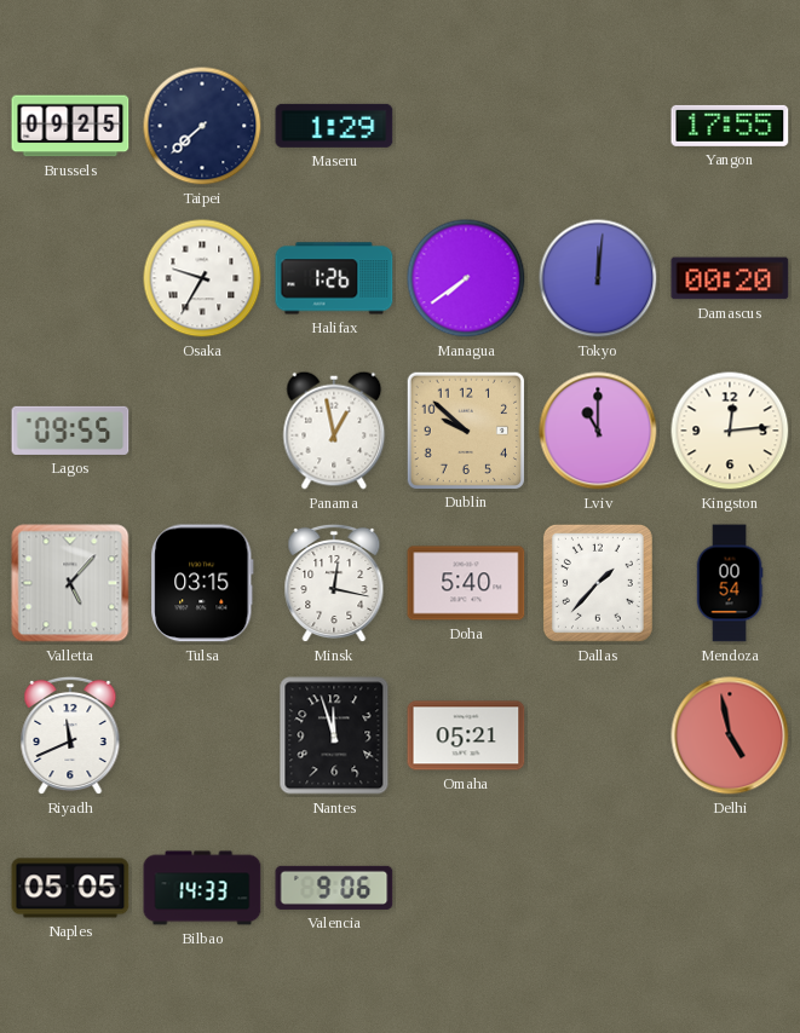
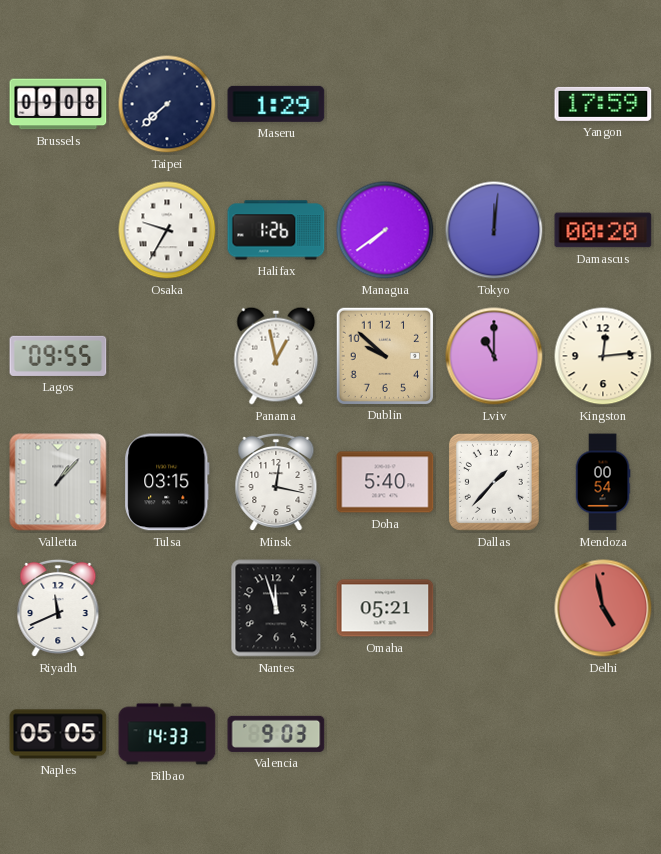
Brussels: 09:25 -> 09:08 (58, 104)
Yangon: 17:55 -> 17:59 (603, 104)
Valletta: 5:07 -> 1:07 (58, 482)
Valencia: 9:06 -> 9:03 (276, 734)
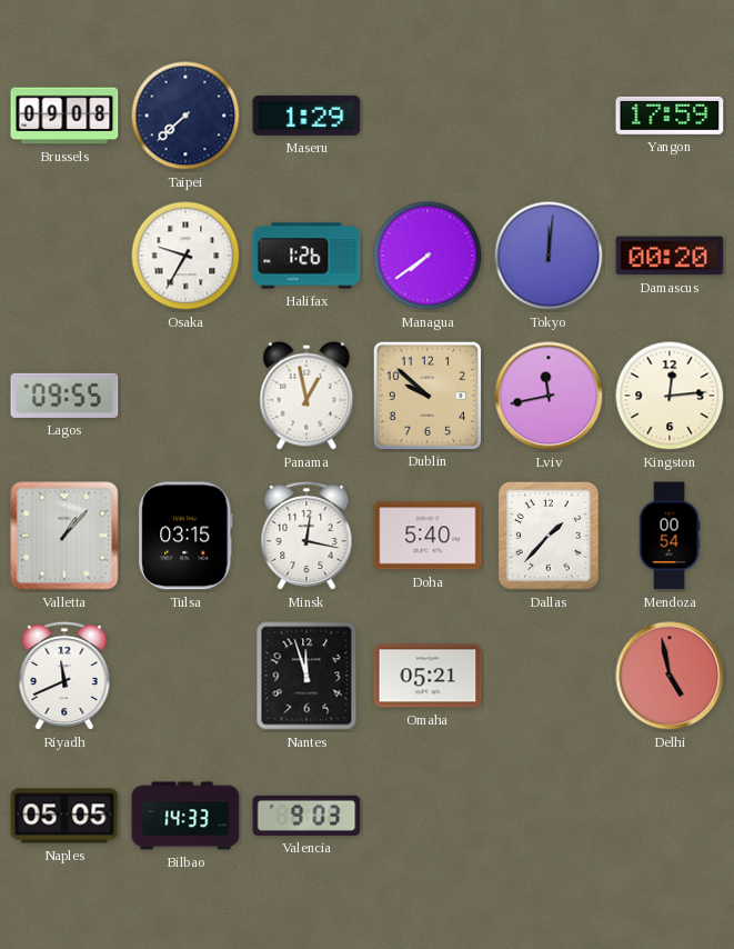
Lviv: 11:00 -> 11:43 (549, 396)
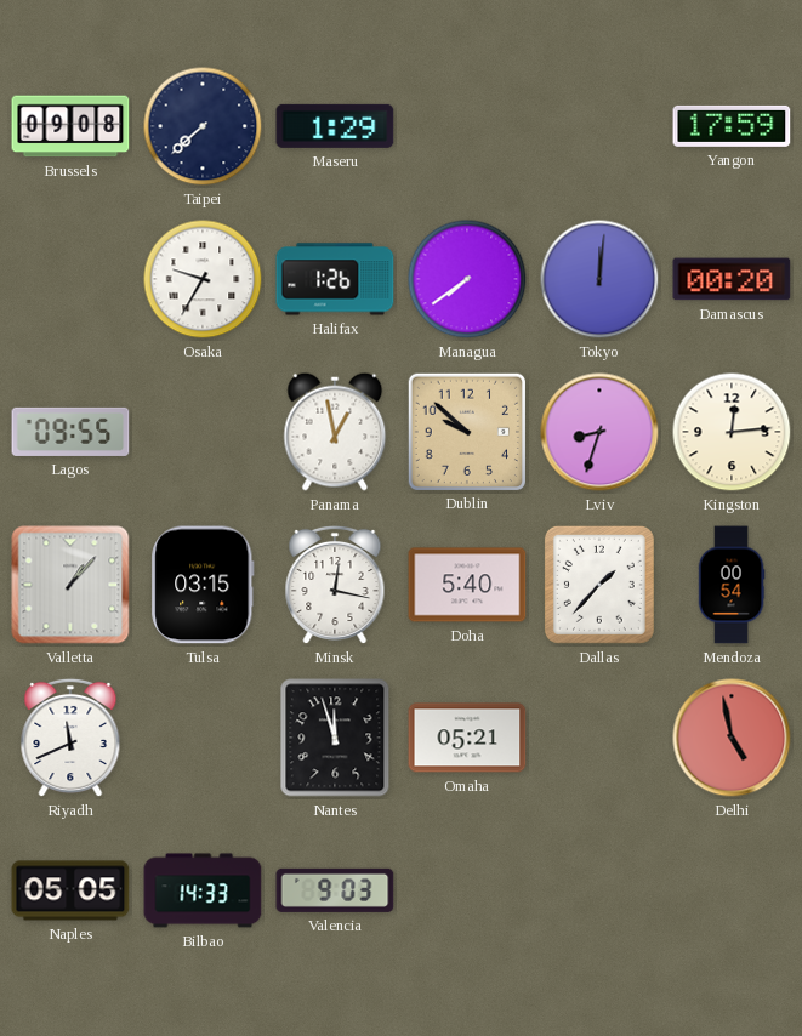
Lviv: 11:43 -> 8:33 (599, 432)
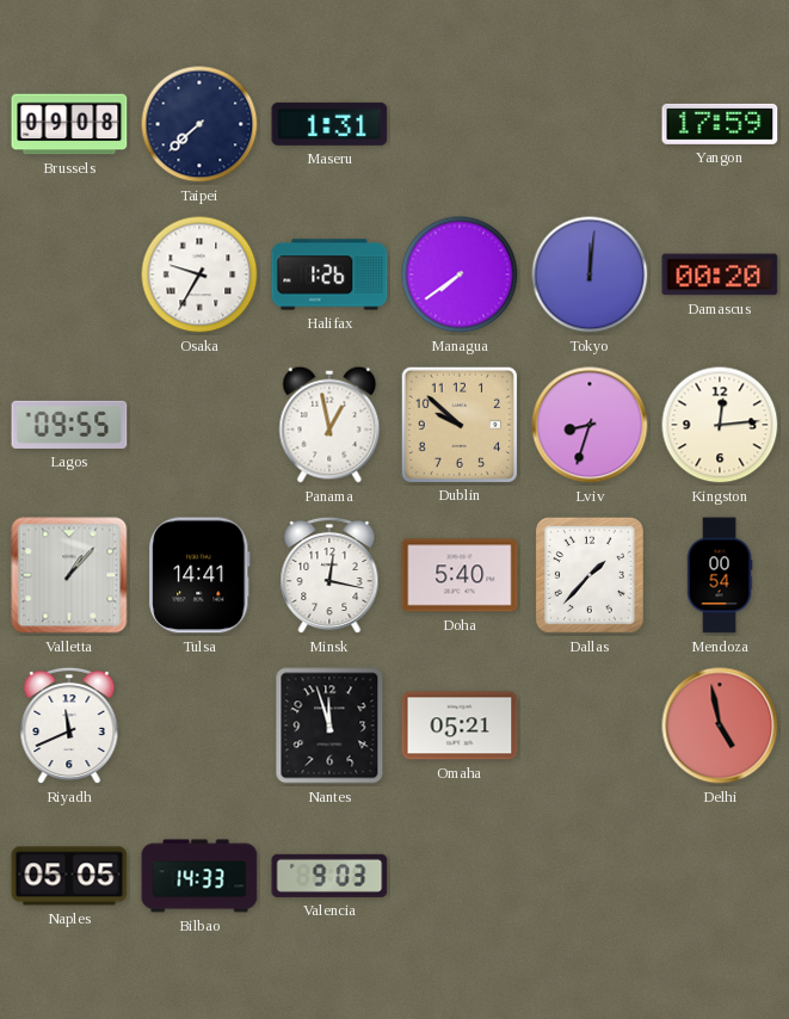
Maseru: 1:29 -> 1:31 (329, 124)
Tulsa: 03:15 -> 14:41 (199, 575)
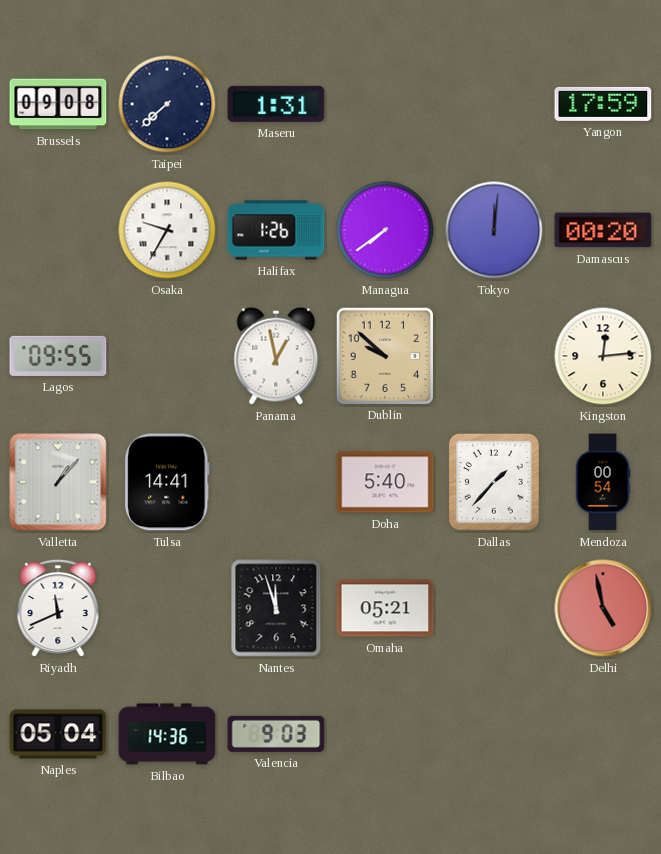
Lviv: 8:33 -> none (590, 425)
Minsk: 12:17 -> none (329, 575)
Naples: 05:05 -> 05:04 (58, 734)
Bilbao: 14:33 -> 14:36 (167, 734)
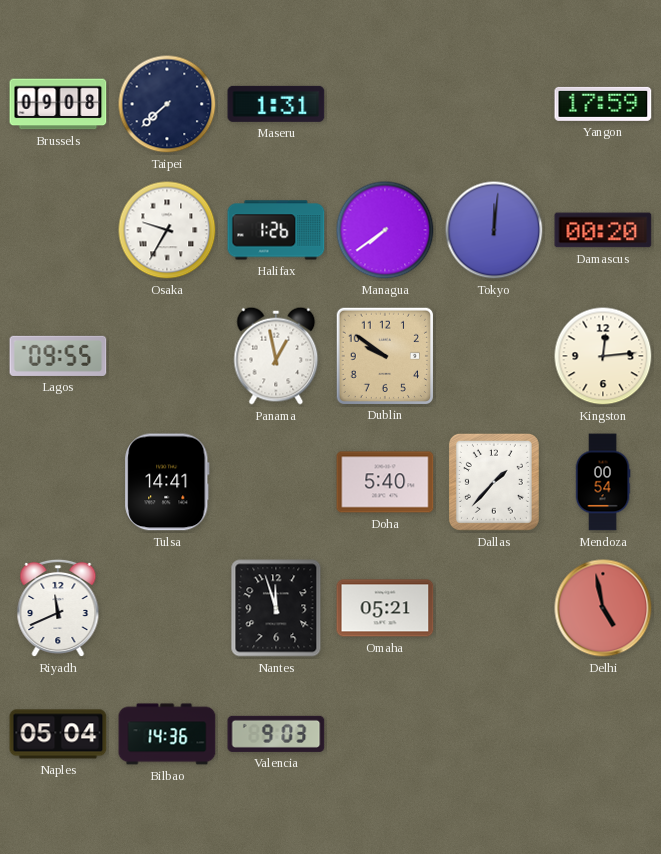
Dublin: 9:52 -> 9:51 (384, 355)
Valletta: 1:07 -> none (58, 482)
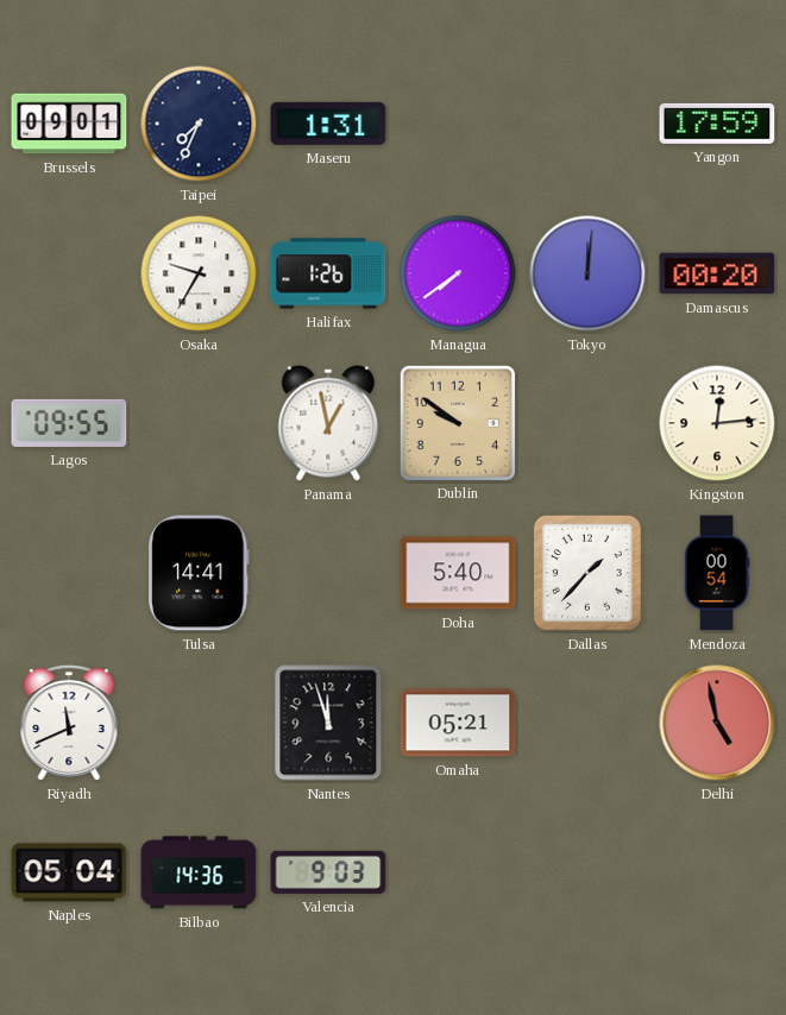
Brussels: 09:08 -> 09:01 (69, 124)
Taipei: 7:38 -> 7:34 (199, 124)
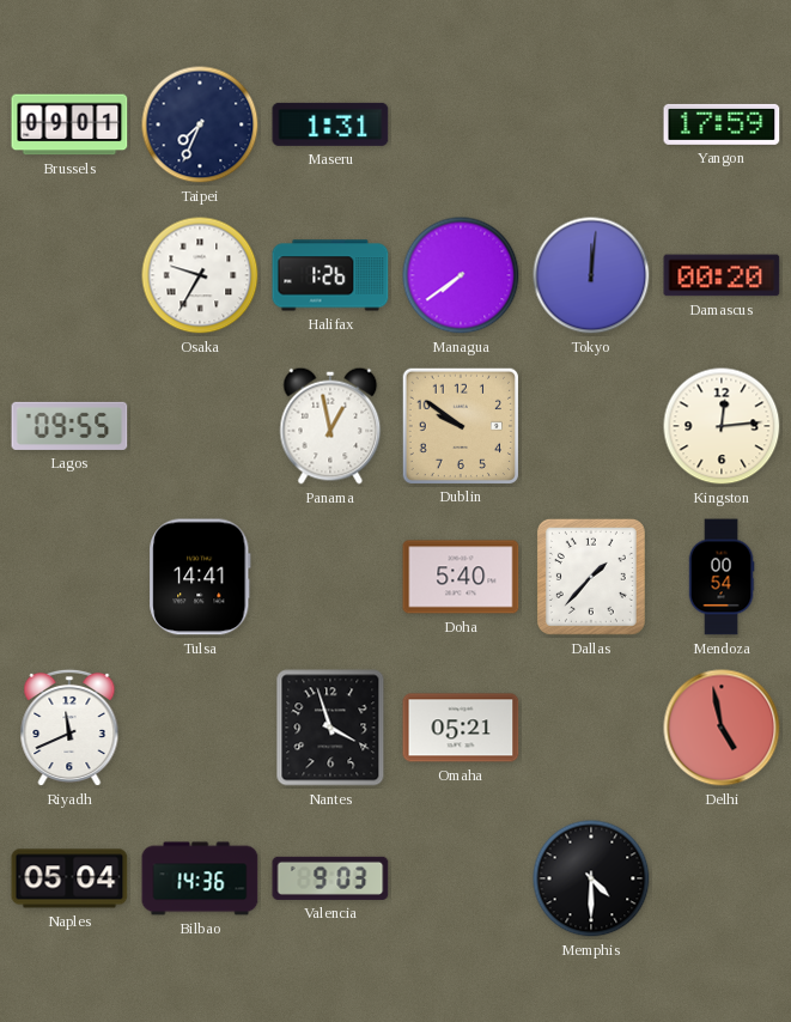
Nantes: 11:57 -> 3:57 (330, 728)
Memphis: none -> 4:30 (591, 878)
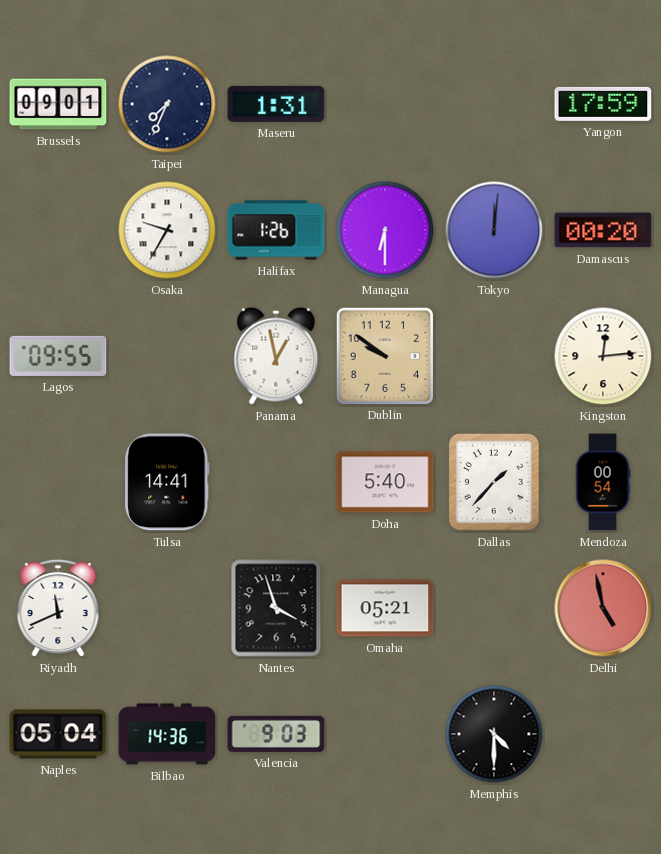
Managua: 7:39 -> 6:30 (385, 230)
